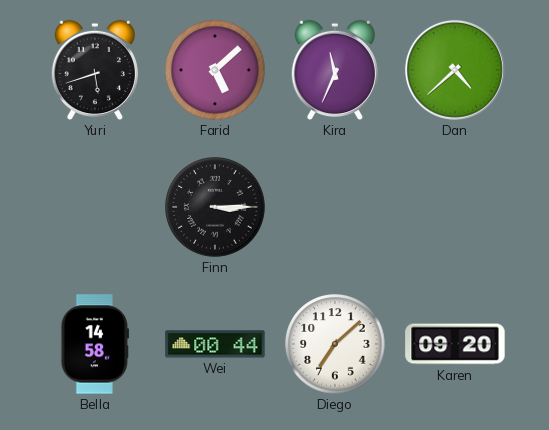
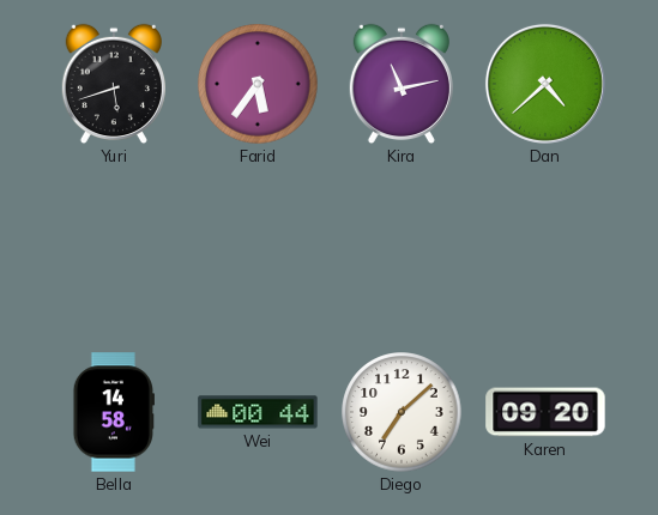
Farid: 5:08 -> 5:36 (258, 84)
Kira: 11:34 -> 11:13 (402, 84)
Finn: 3:15 -> none (215, 207)
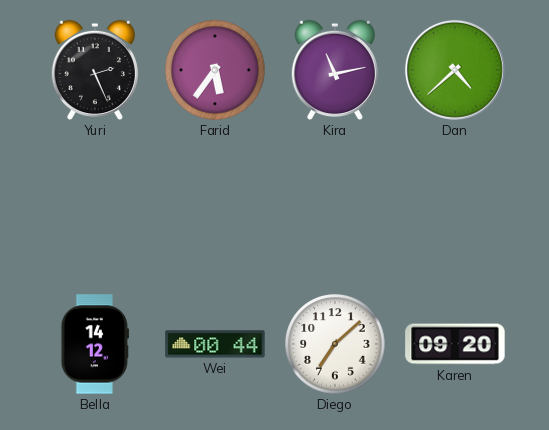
Yuri: 5:42 -> 2:26 (95, 70)
Bella: 14:58 -> 14:12 (95, 344)
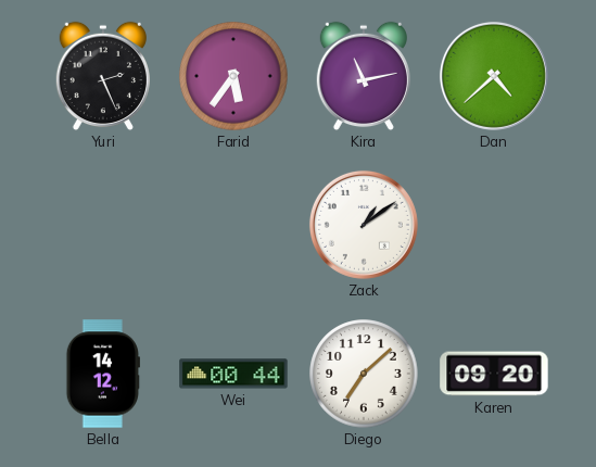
Zack: none -> 1:09 (364, 225)
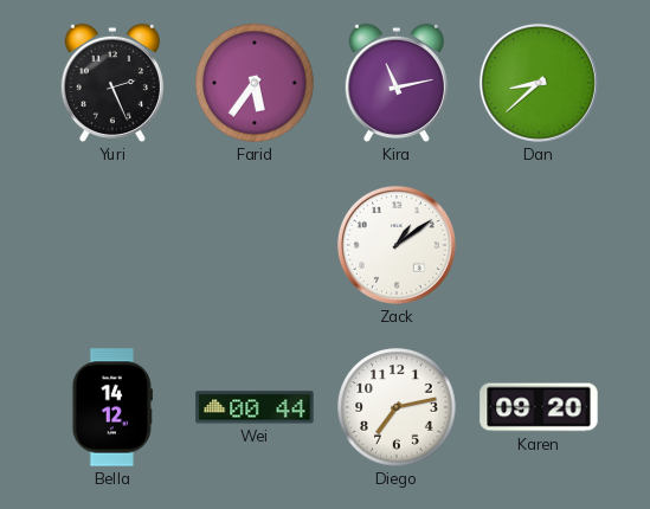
Dan: 4:38 -> 8:38 (539, 83)
Diego: 7:08 -> 7:13 (397, 407)
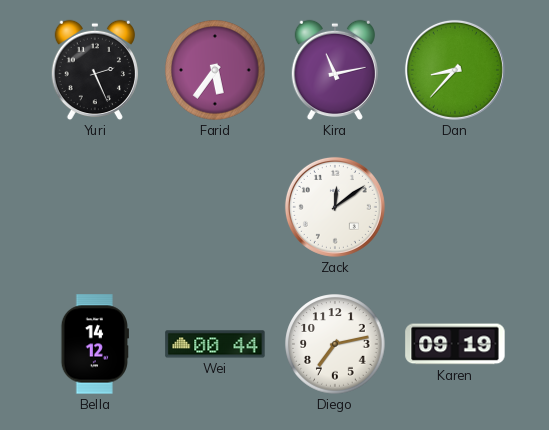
Dan: 8:38 -> 8:37 (455, 70)
Zack: 1:09 -> 12:09 (335, 207)
Karen: 09:20 -> 09:19 (455, 344)
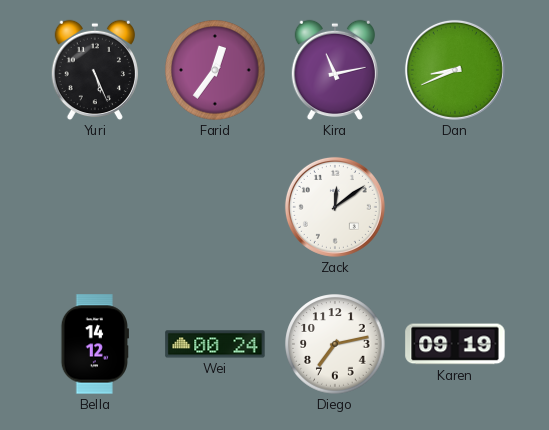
Yuri: 2:26 -> 5:26 (95, 70)
Farid: 5:36 -> 12:36 (215, 70)
Dan: 8:37 -> 8:41 (455, 70)
Wei: 00:44 -> 00:24 (215, 344)
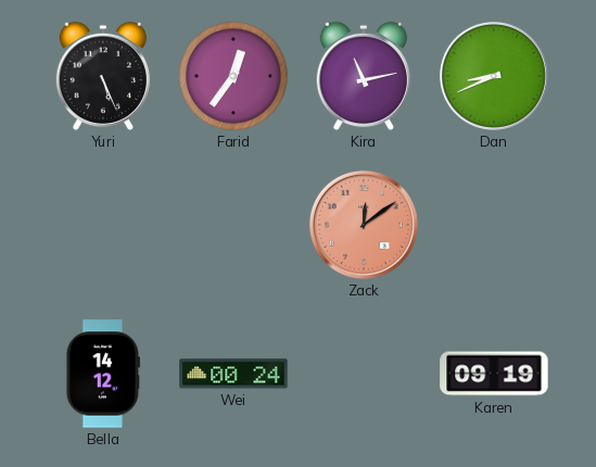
Zack dial: white -> salmon (364, 225)
Diego: 7:13 -> none (335, 344)
